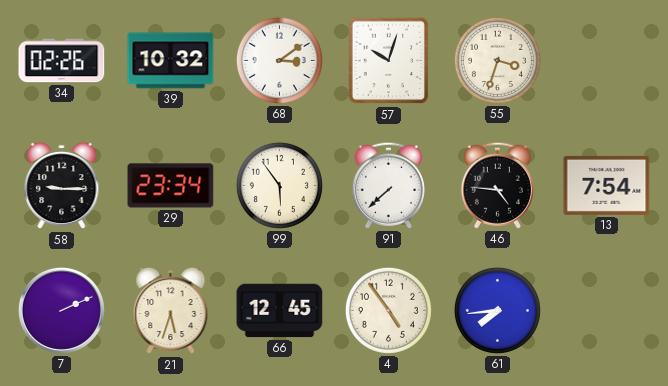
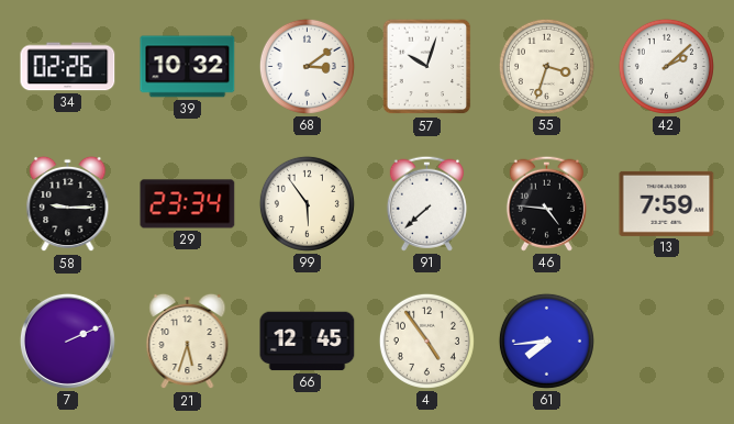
42: none -> 2:08 (666, 66)
13: 7:54 -> 7:59 (667, 203)
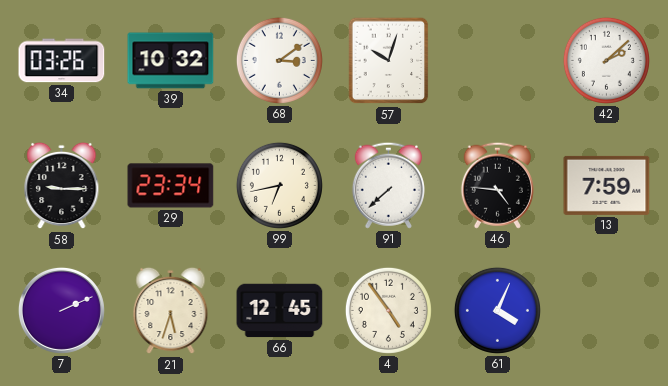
34: 02:26 -> 03:26 (62, 61)
55: 3:33 -> none (546, 66)
99: 5:54 -> 6:43 (279, 185)
61: 7:44 -> 4:04 (497, 310)
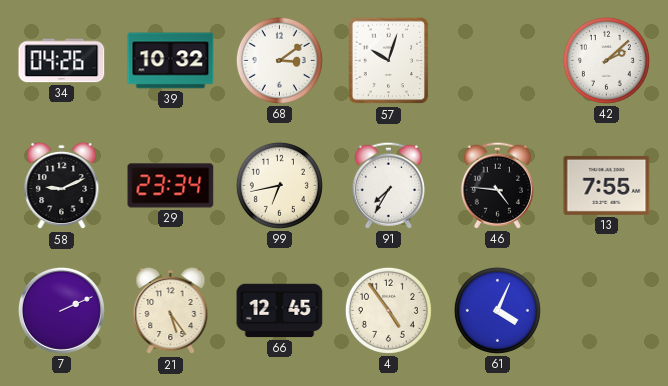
34: 03:26 -> 04:26 (62, 61)
58: 9:15 -> 9:11 (62, 186)
91: 7:38 -> 7:35 (388, 185)
13: 7:59 -> 7:55 (607, 185)
21: 5:33 -> 5:24 (171, 311)
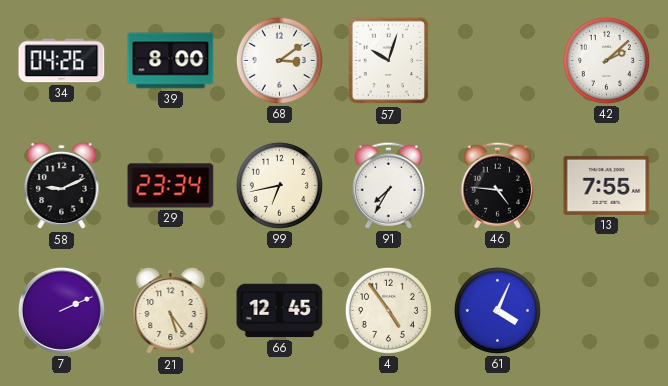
39: 10:32 -> 8:00 (171, 61)
